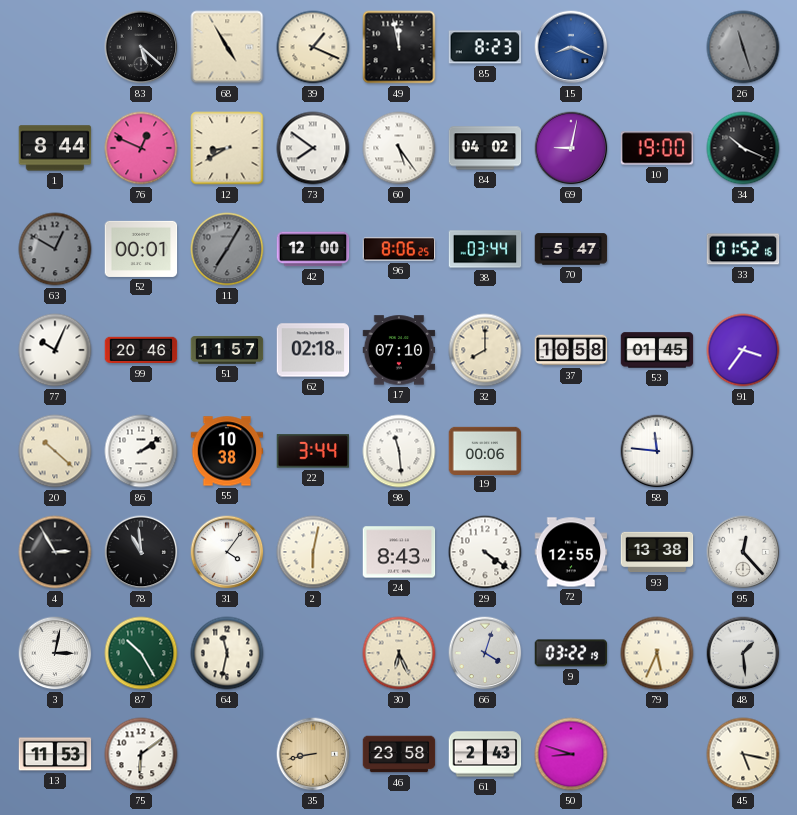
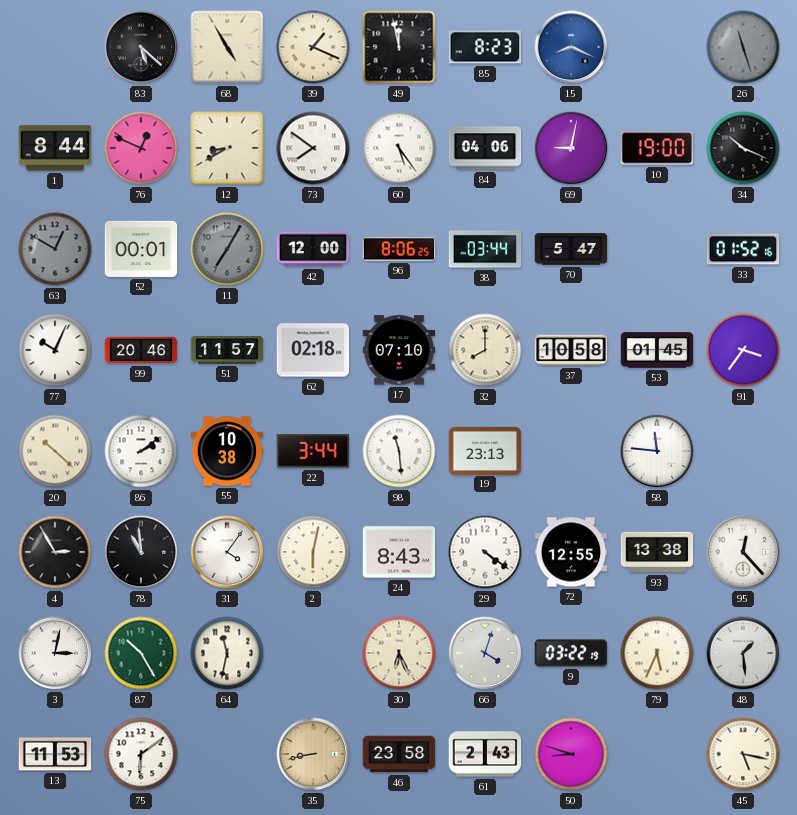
84: 04:02 -> 04:06 (485, 148)
19: 00:06 -> 23:13 (485, 450)
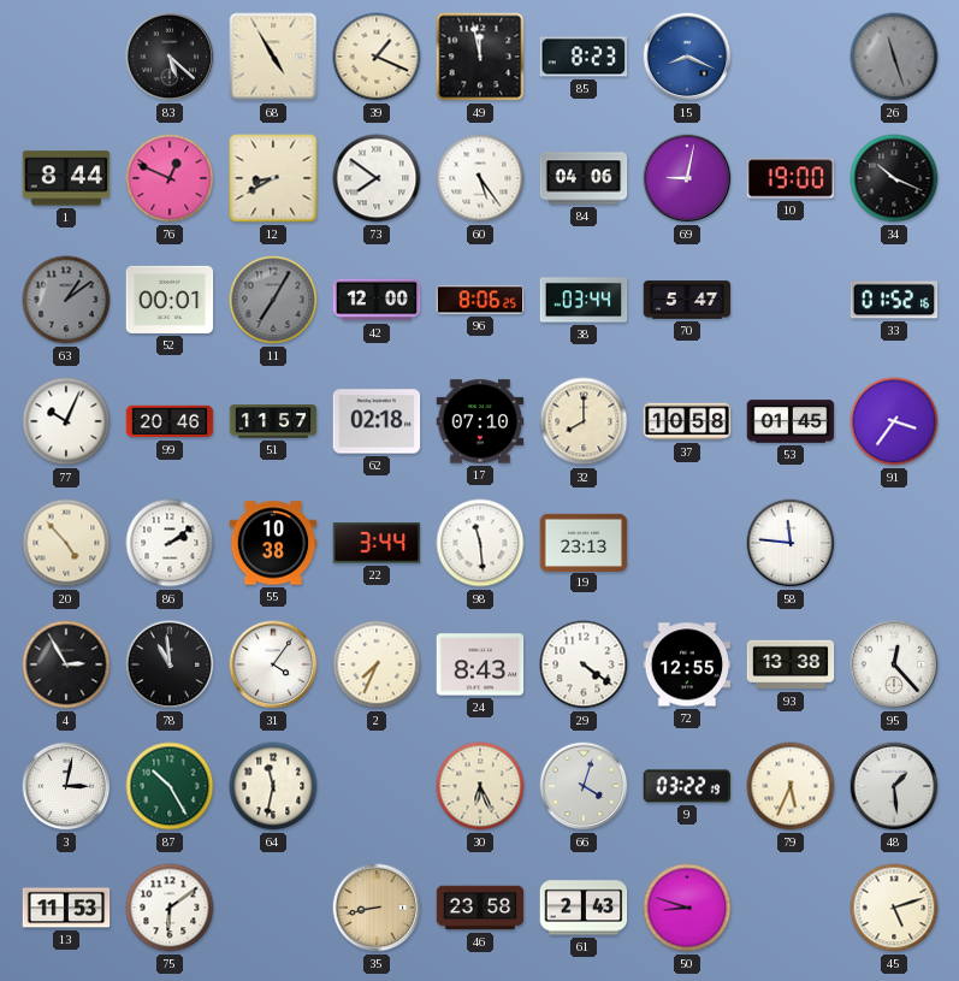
63: 12:50 -> 1:09 (66, 300)
20: 10:22 -> 4:53 (66, 543)
2: 6:02 -> 7:34 (377, 664)
45: 5:17 -> 5:12 (894, 908)
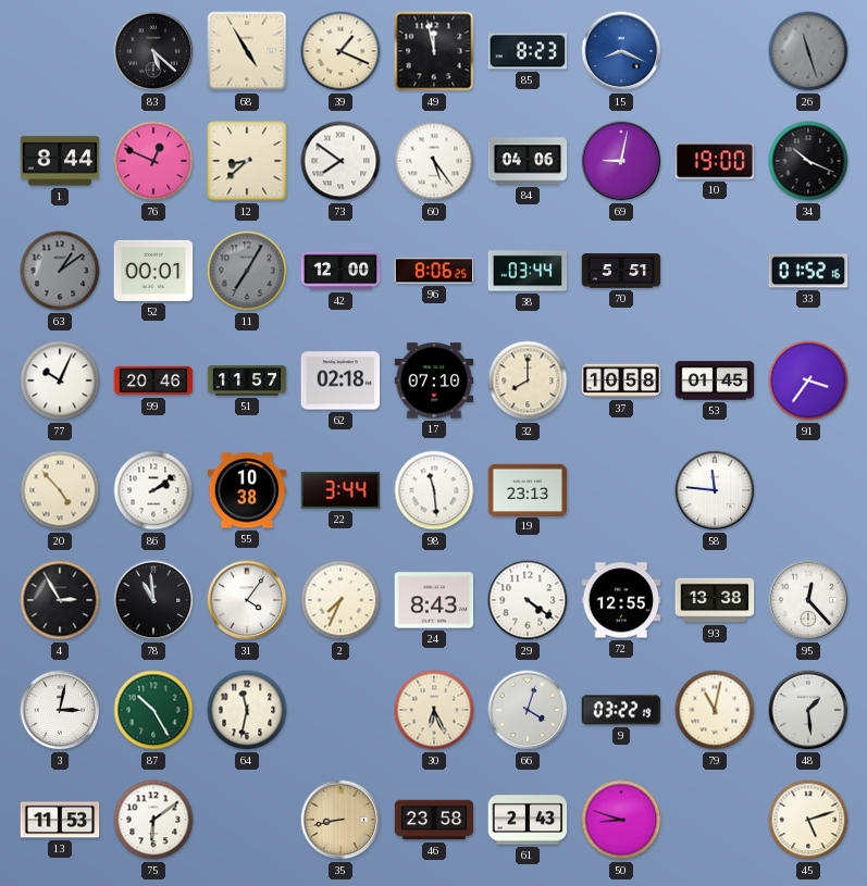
12: 8:40 -> 8:38 (247, 161)
70: 5:47 -> 5:51 (621, 271)
79: 5:34 -> 11:02 (715, 710)
